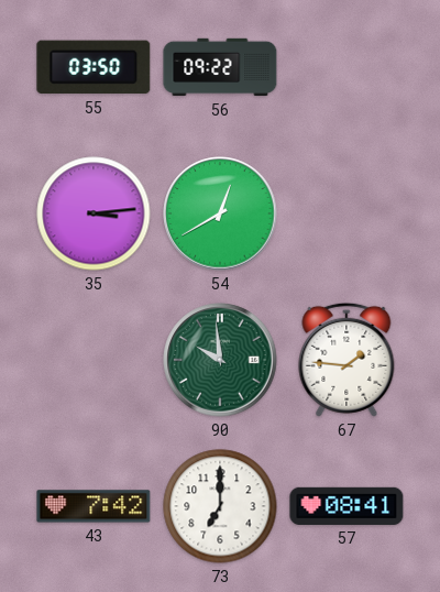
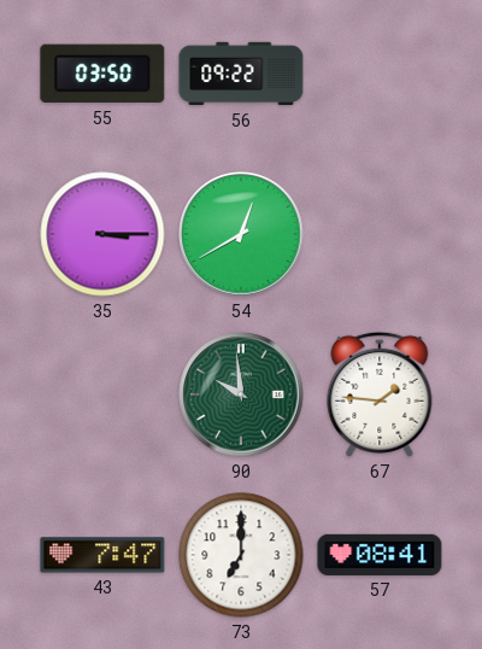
35: 3:14 -> 3:15 (102, 234)
43: 7:42 -> 7:47 (102, 555)
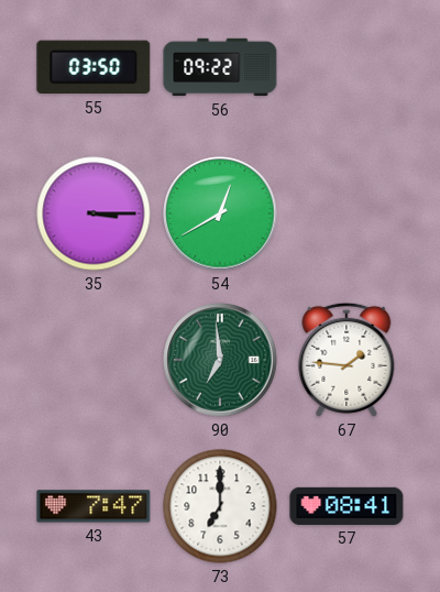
90: 9:59 -> 6:59 (220, 360)
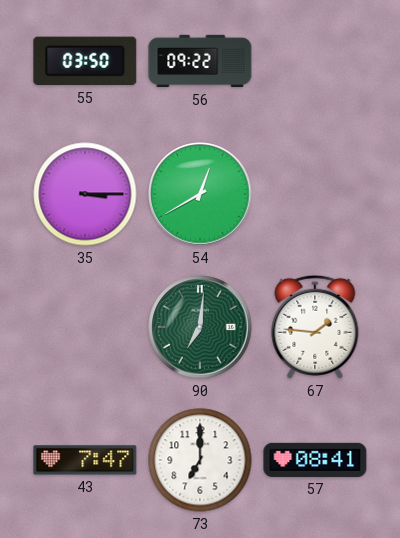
90: 6:59 -> 7:01 (200, 327)
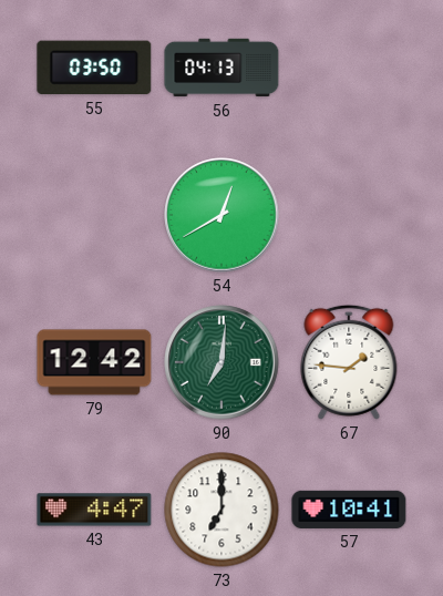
56: 09:22 -> 04:13 (221, 68)
35: 3:15 -> none (85, 194)
79: none -> 12:42 (94, 362)
43: 7:47 -> 4:47 (94, 510)
57: 08:41 -> 10:41 (349, 510)
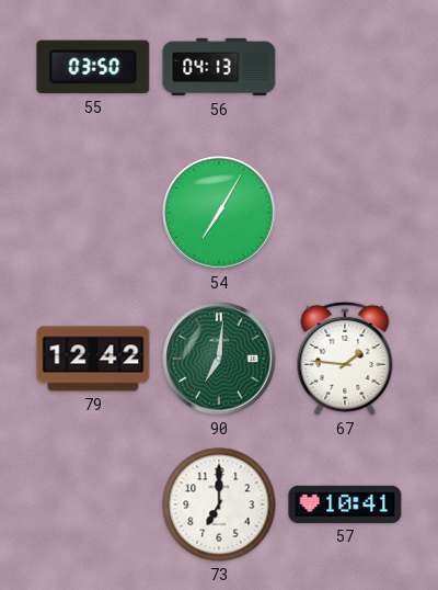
54: 12:40 -> 7:05 (219, 213)
43: 4:47 -> none (94, 510)
